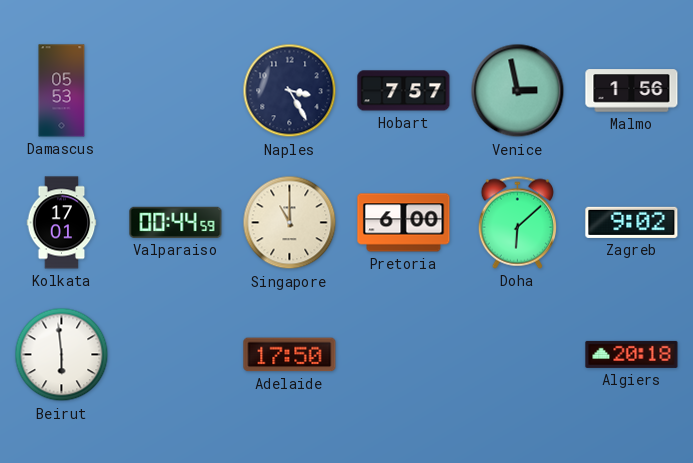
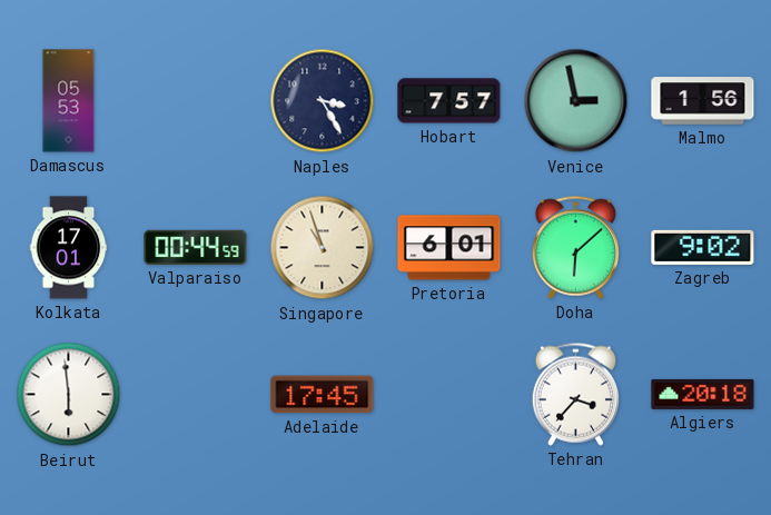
Singapore: 11:00 -> 10:57 (323, 248)
Pretoria: 6:00 -> 6:01 (449, 248)
Adelaide: 17:50 -> 17:45 (323, 395)
Tehran: none -> 3:37 (575, 394)
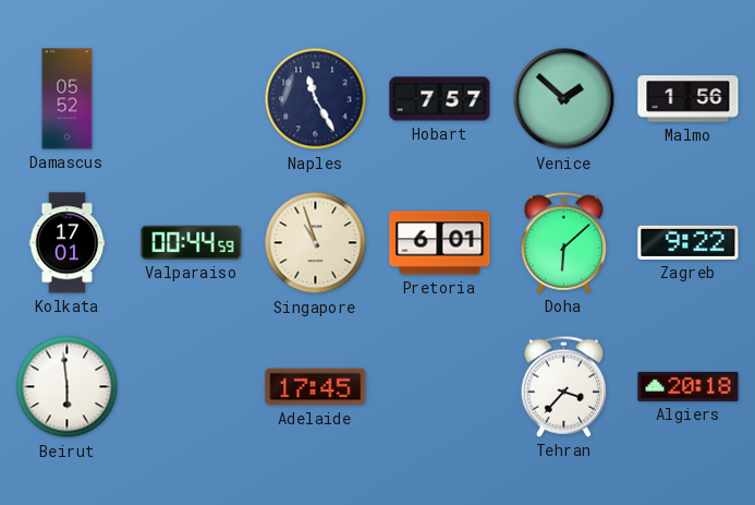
Damascus: 05:53 -> 05:52 (68, 99)
Naples: 3:25 -> 11:25 (316, 99)
Venice: 2:58 -> 1:52 (564, 99)
Zagreb: 9:02 -> 9:22 (689, 242)
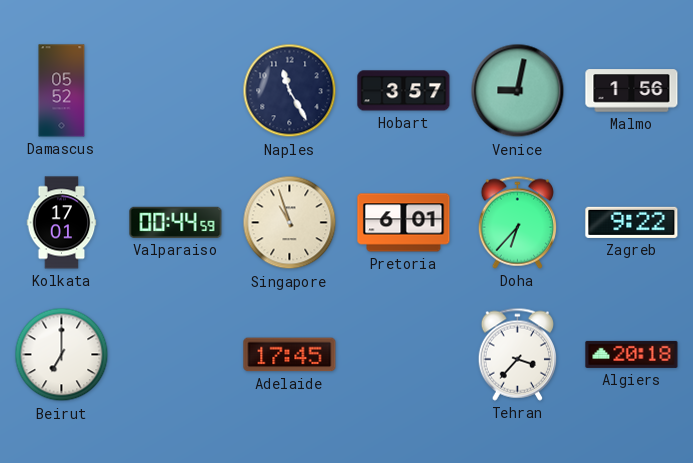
Hobart: 7:57 -> 3:57 (404, 91)
Venice: 1:52 -> 9:02 (518, 91)
Doha: 6:08 -> 6:37 (517, 222)
Beirut: 5:59 -> 7:00 (62, 355)
